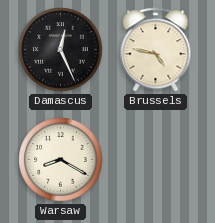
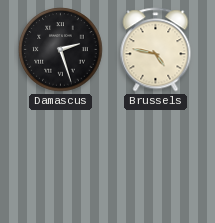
Damascus: 12:26 -> 2:27 (61, 50)
Warsaw: 8:20 -> none (61, 160)
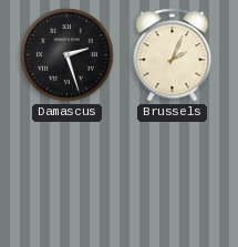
Brussels: 4:47 -> 2:04 (173, 55)
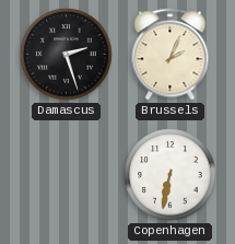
Copenhagen: none -> 6:32 (171, 175)
